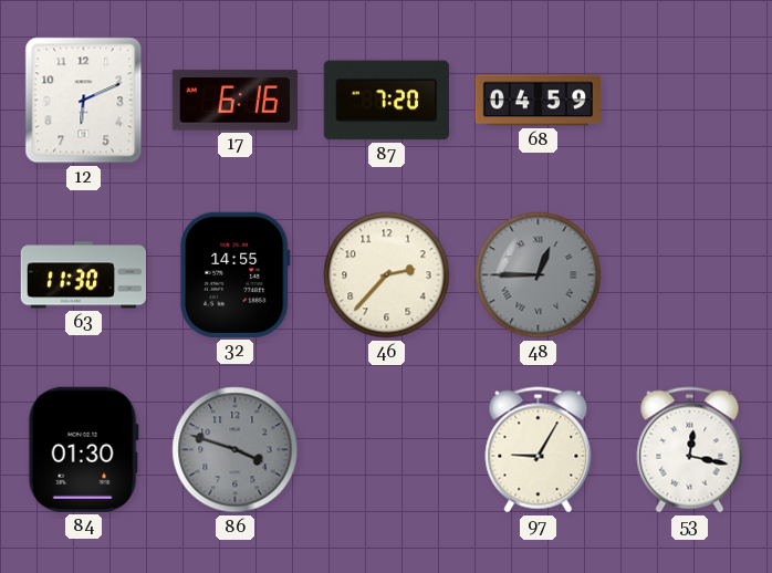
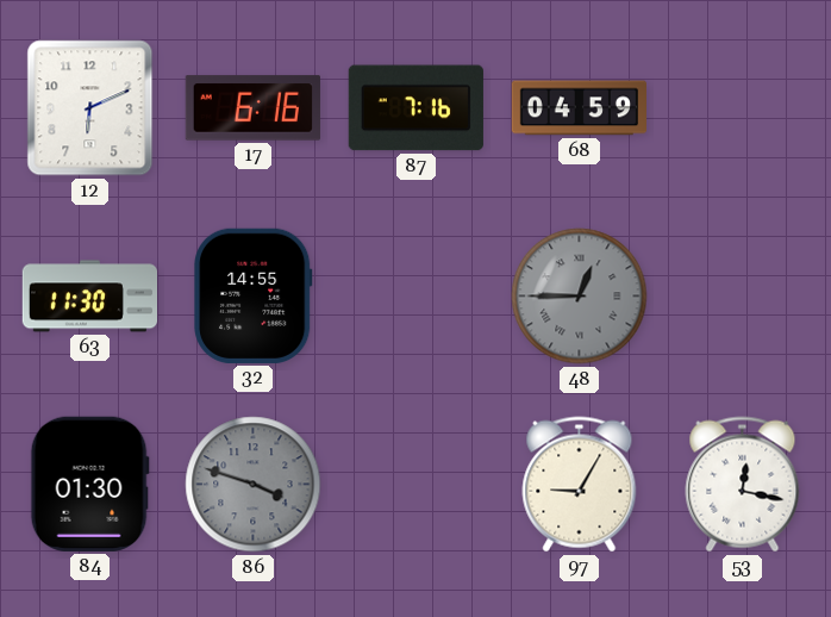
87: 7:20 -> 7:16 (415, 108)
46: 2:37 -> none (387, 275)
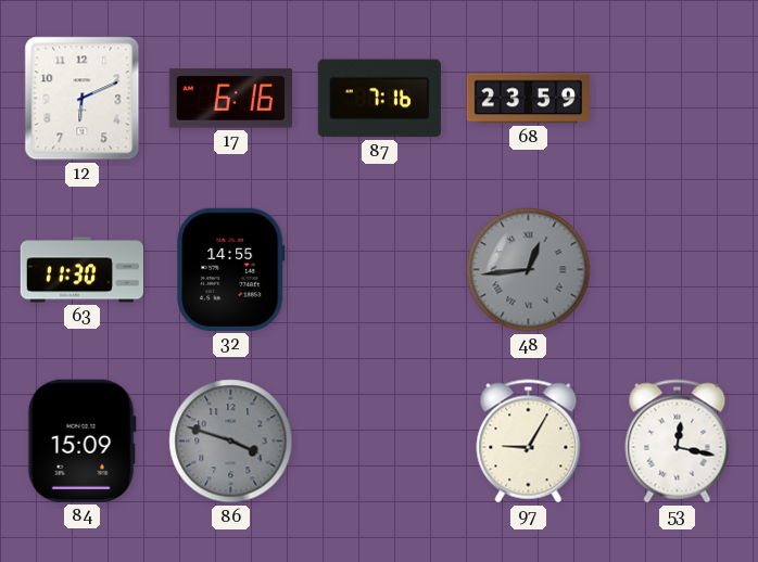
68: 04:59 -> 23:59 (528, 99)
48: 12:45 -> 12:44 (529, 270)
84: 01:30 -> 15:09 (81, 440)
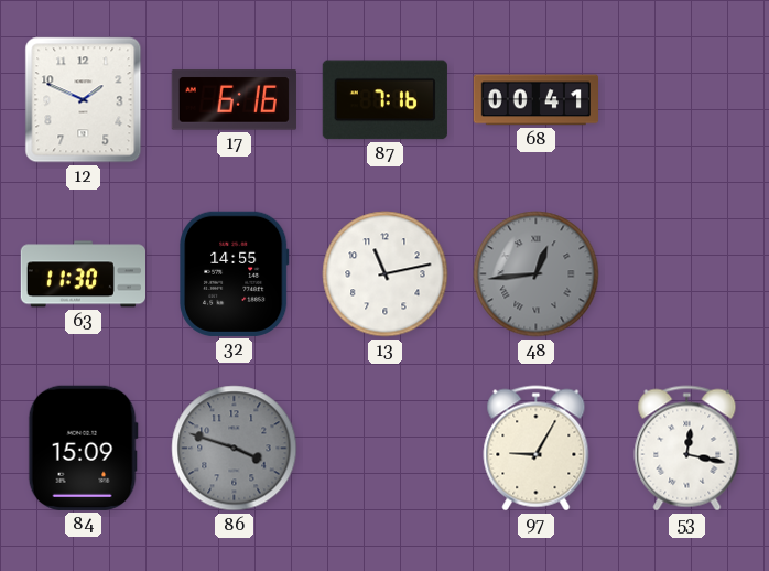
12: 6:11 -> 1:49 (84, 100)
68: 23:59 -> 00:41 (535, 100)
13: none -> 11:13 (386, 274)
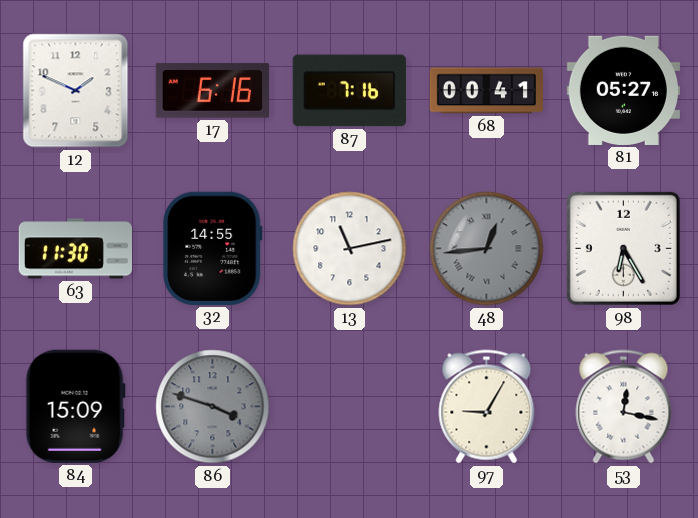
81: none -> 05:27 (623, 90)
98: none -> 6:25 (623, 248)
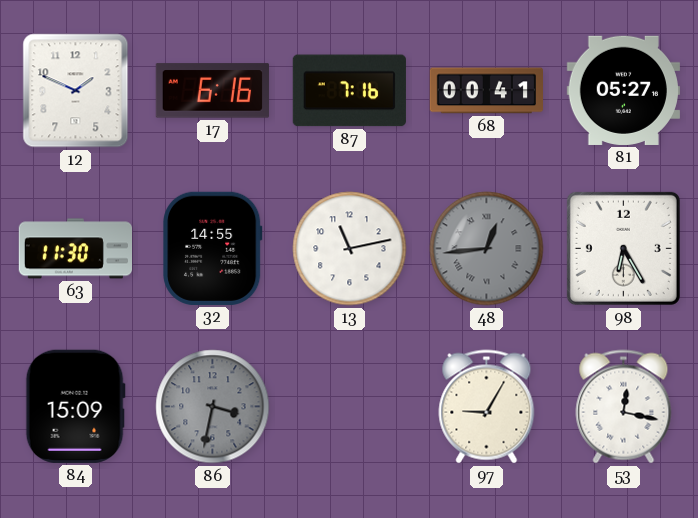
86: 3:48 -> 3:32 (213, 407)
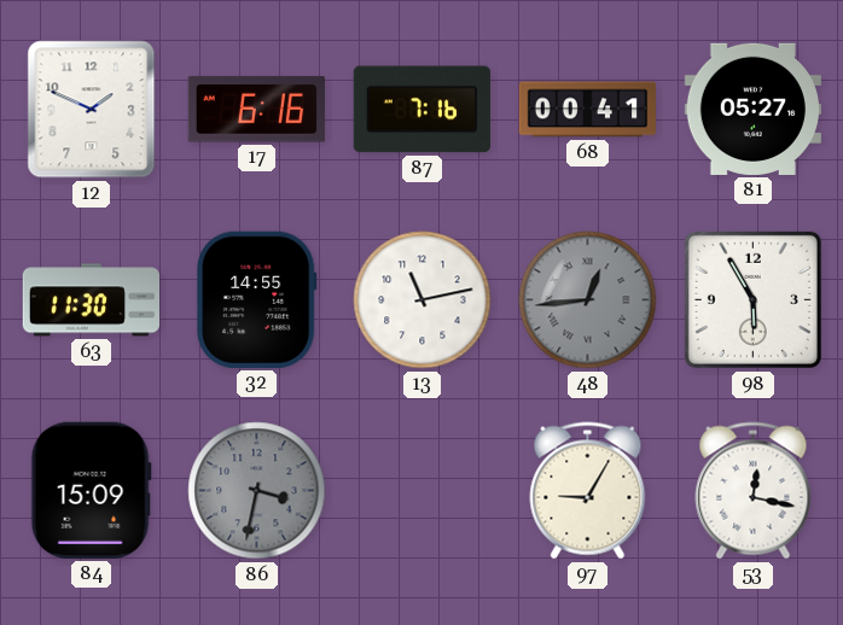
98: 6:25 -> 5:55 (752, 299)
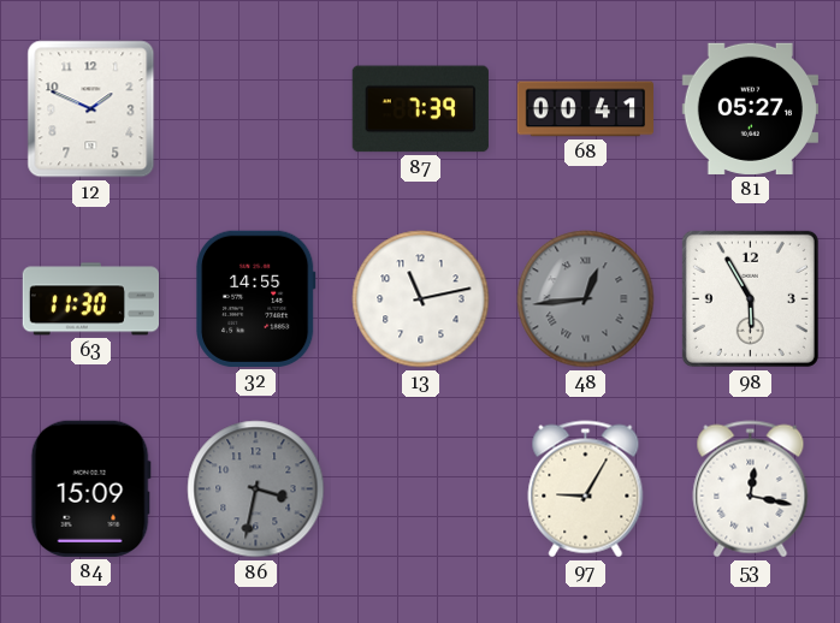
17: 6:16 -> none (256, 110)
87: 7:16 -> 7:39 (420, 109)
